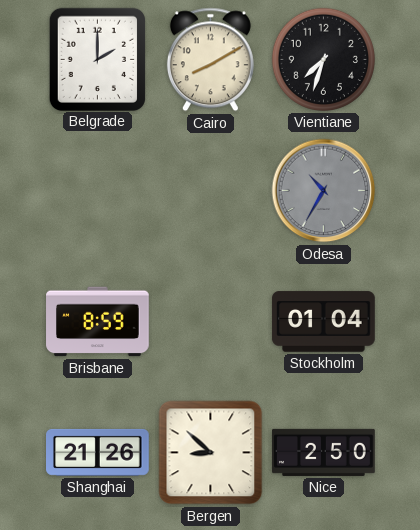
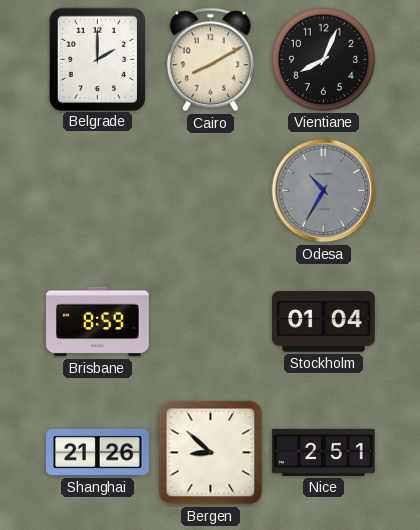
Vientiane: 7:33 -> 8:04 (323, 59)
Nice: 2:50 -> 2:51 (324, 452)
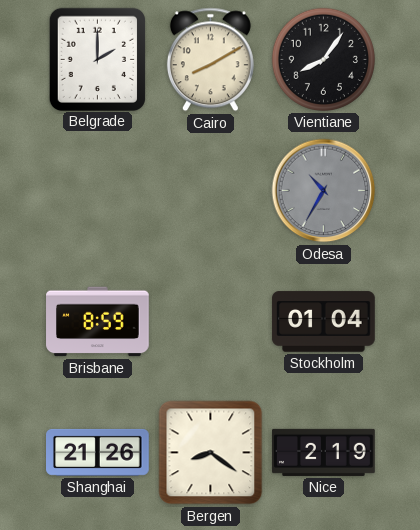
Vientiane: 8:04 -> 8:06 (323, 59)
Bergen: 8:52 -> 8:21 (211, 453)
Nice: 2:51 -> 2:19 (324, 452)
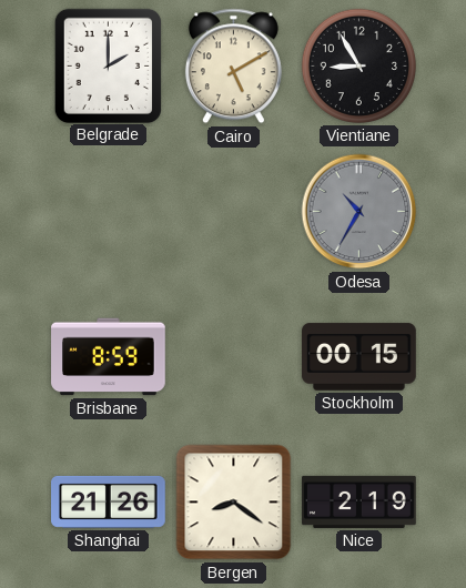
Cairo: 8:10 -> 5:10 (233, 67)
Vientiane: 8:06 -> 8:55 (358, 65)
Stockholm: 01:04 -> 00:15 (359, 357)
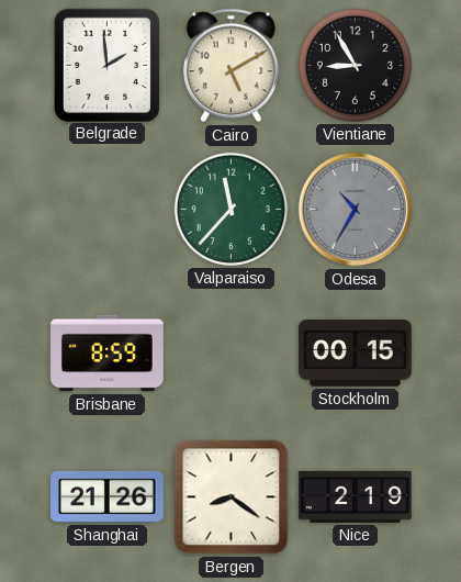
Belgrade: 2:00 -> 1:59 (106, 65)
Valparaiso: none -> 11:37 (231, 209)
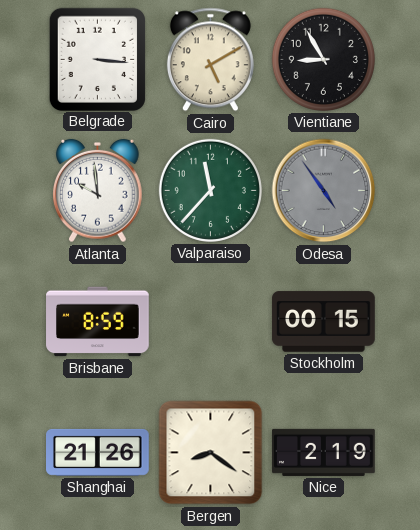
Belgrade: 1:59 -> 3:16 (97, 59)
Atlanta: none -> 9:59 (98, 191)
Odesa: 10:35 -> 4:54 (324, 191)
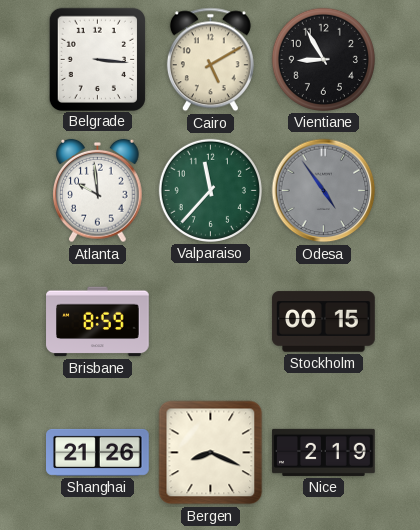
Bergen: 8:21 -> 8:19 (211, 453)
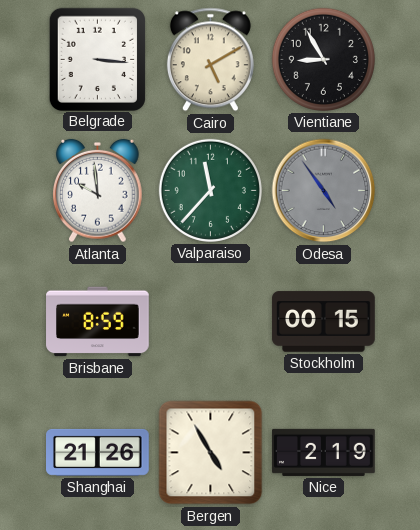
Bergen: 8:19 -> 4:55 (211, 453)
